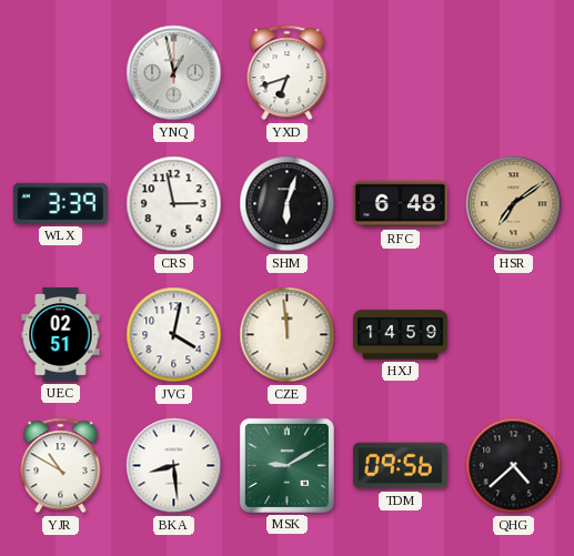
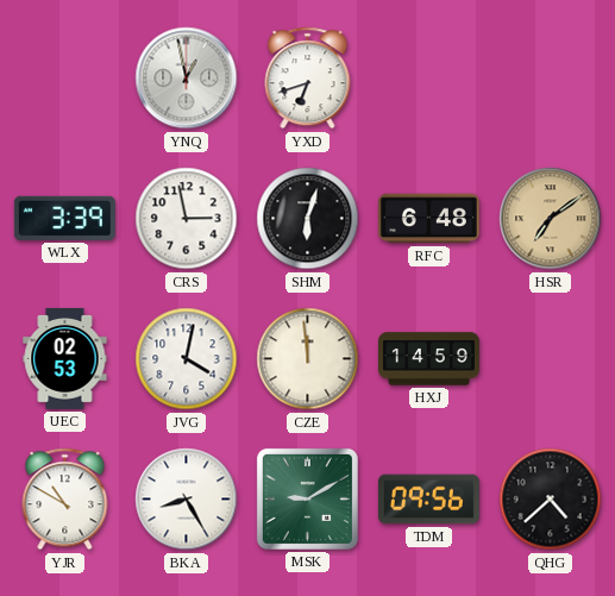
UEC: 02:51 -> 02:53 (65, 358)
BKA: 8:29 -> 8:25 (187, 500)
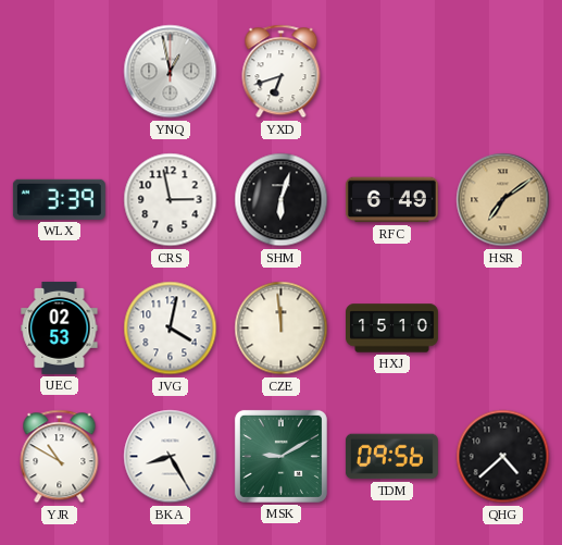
RFC: 6:48 -> 6:49 (391, 200)
HXJ: 14:59 -> 15:10 (392, 329)
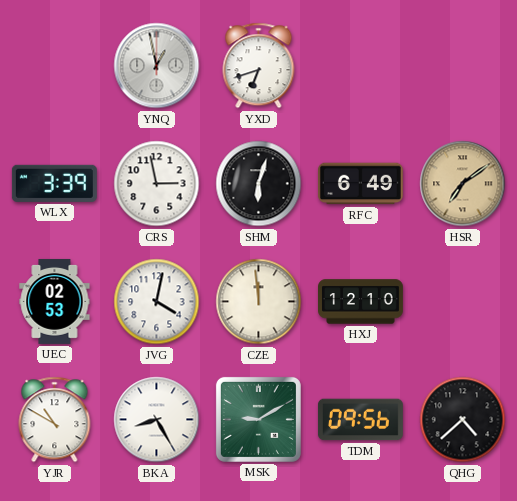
HXJ: 15:10 -> 12:10 (361, 302)
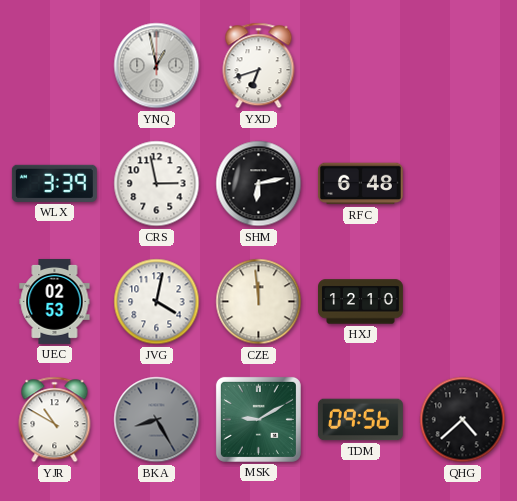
SHM: 6:03 -> 6:13 (259, 184)
RFC: 6:49 -> 6:48 (360, 184)
HSR: 7:09 -> none (463, 184)
BKA dial: white -> grey (157, 420)
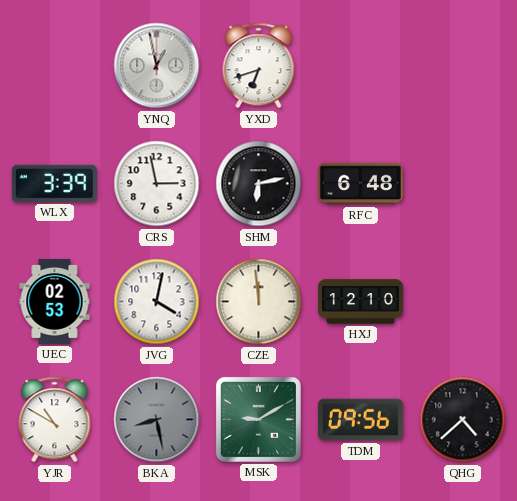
BKA: 8:25 -> 8:28 (157, 420)
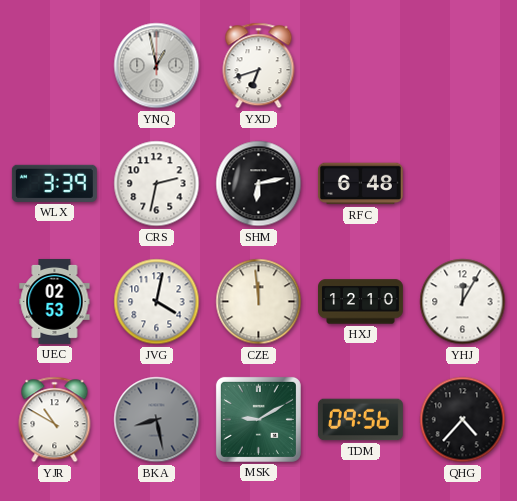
CRS: 2:58 -> 2:32 (157, 184)
YHJ: none -> 12:05 (463, 302)
QHG: 4:38 -> 4:37 (463, 420)
